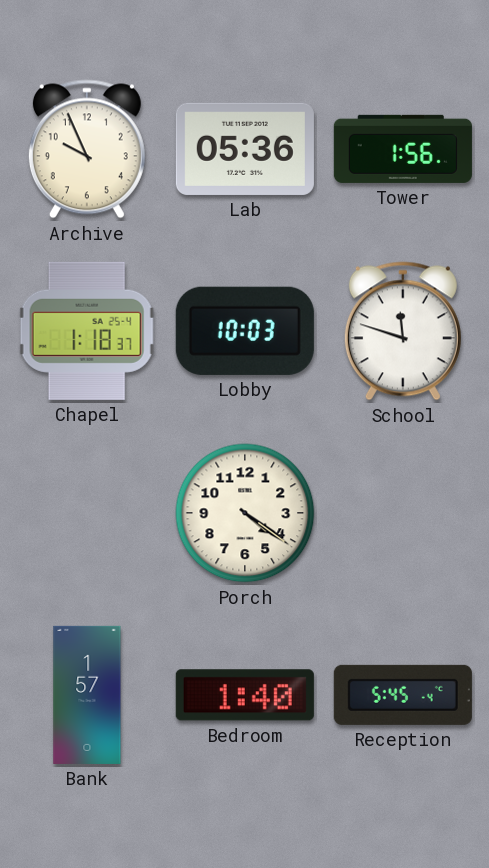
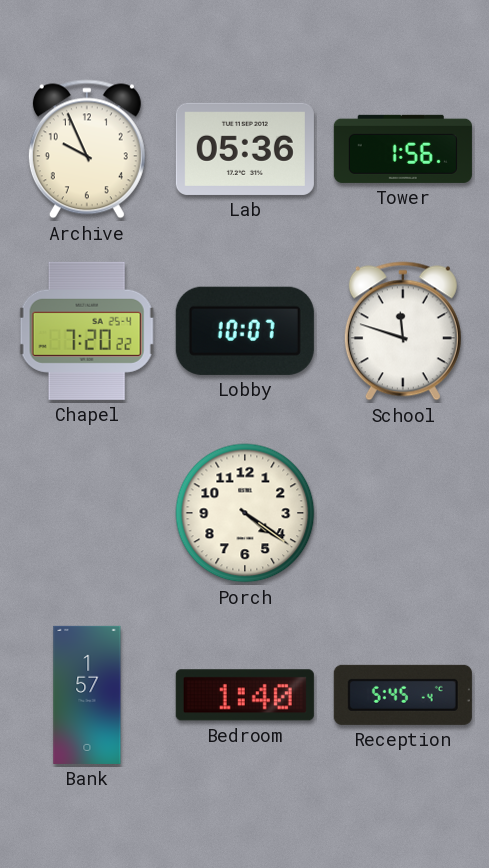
Chapel: 1:18 -> 7:20 (87, 331)
Lobby: 10:03 -> 10:07 (245, 331)
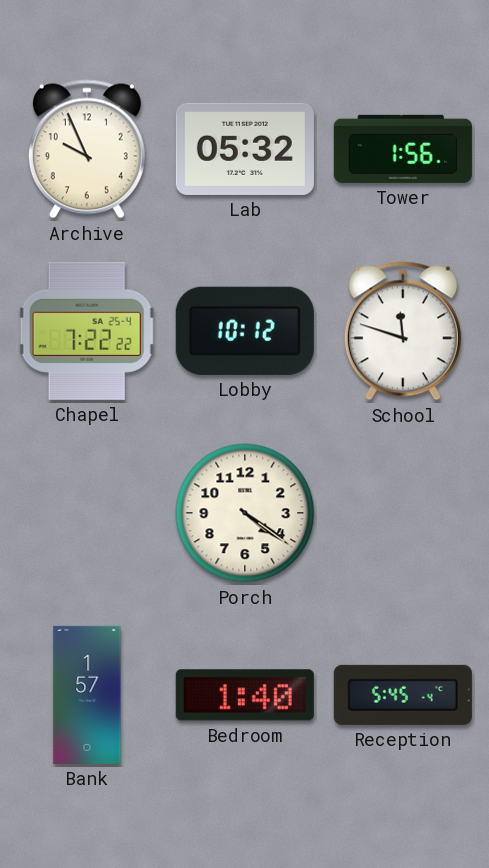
Lab: 05:36 -> 05:32 (245, 149)
Chapel: 7:20 -> 7:22 (87, 331)
Lobby: 10:07 -> 10:12 (245, 331)
